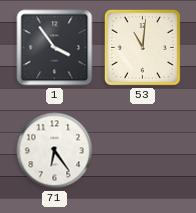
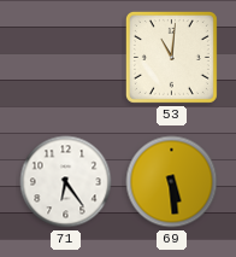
1: 3:54 -> none (55, 48)
69: none -> 5:29 (172, 182)
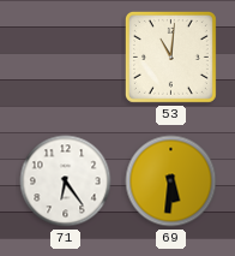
69: 5:29 -> 5:31 (171, 181)
